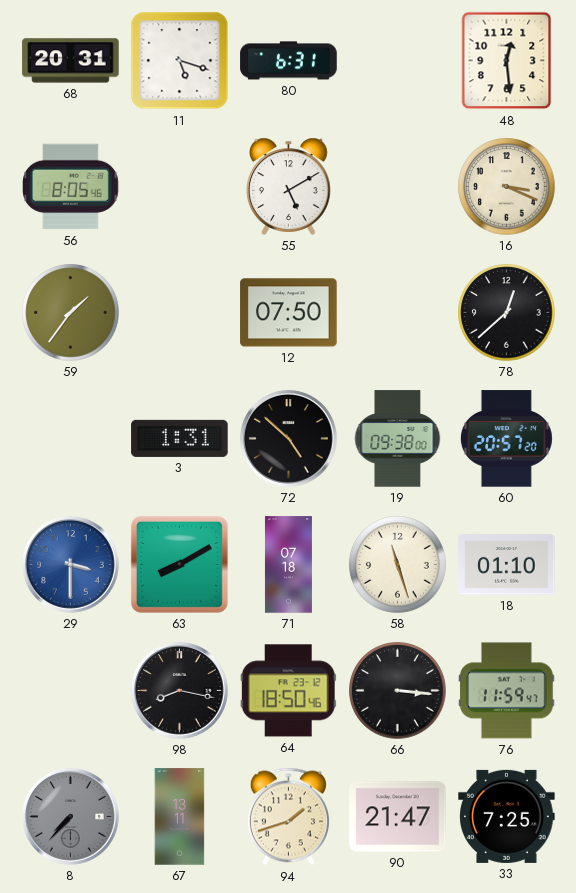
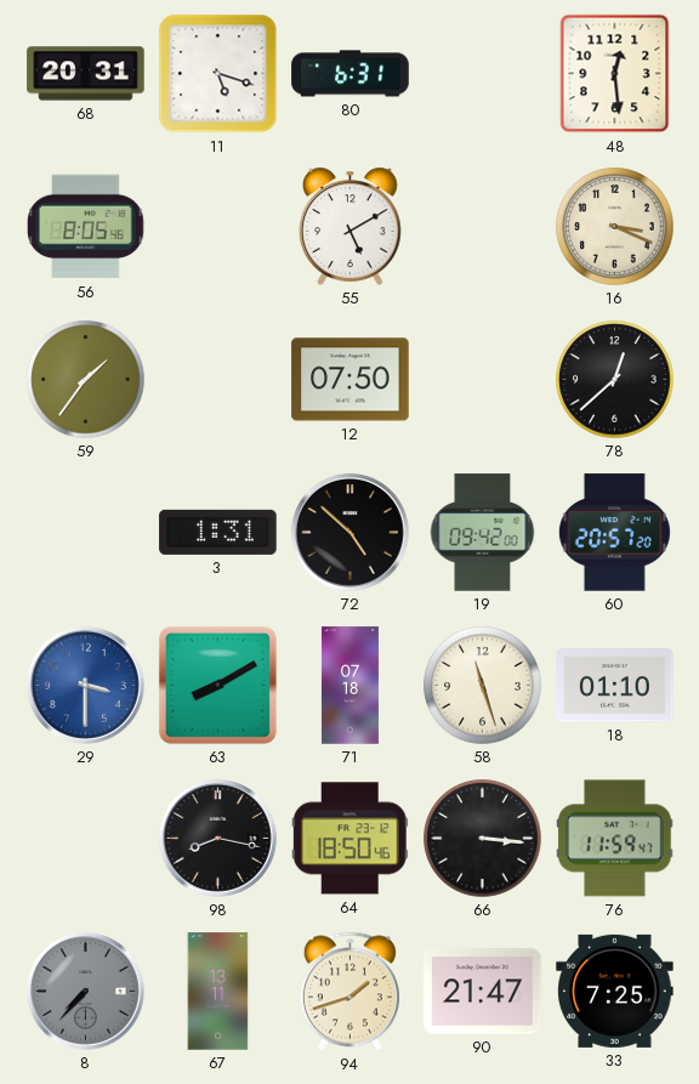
19: 09:38 -> 09:42 (483, 533)
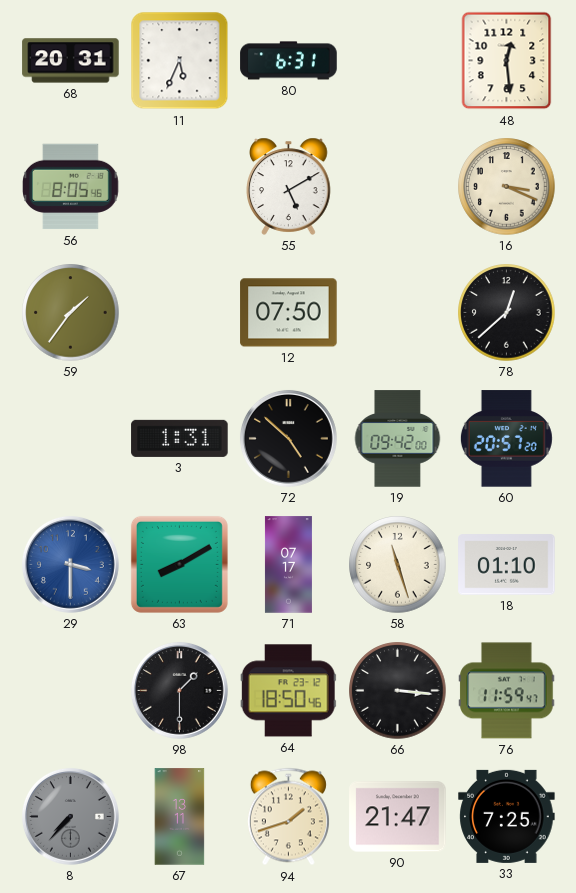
11: 5:18 -> 5:34 (180, 61)
71: 07:18 -> 07:17 (288, 565)
98: 8:17 -> 1:30 (179, 690)
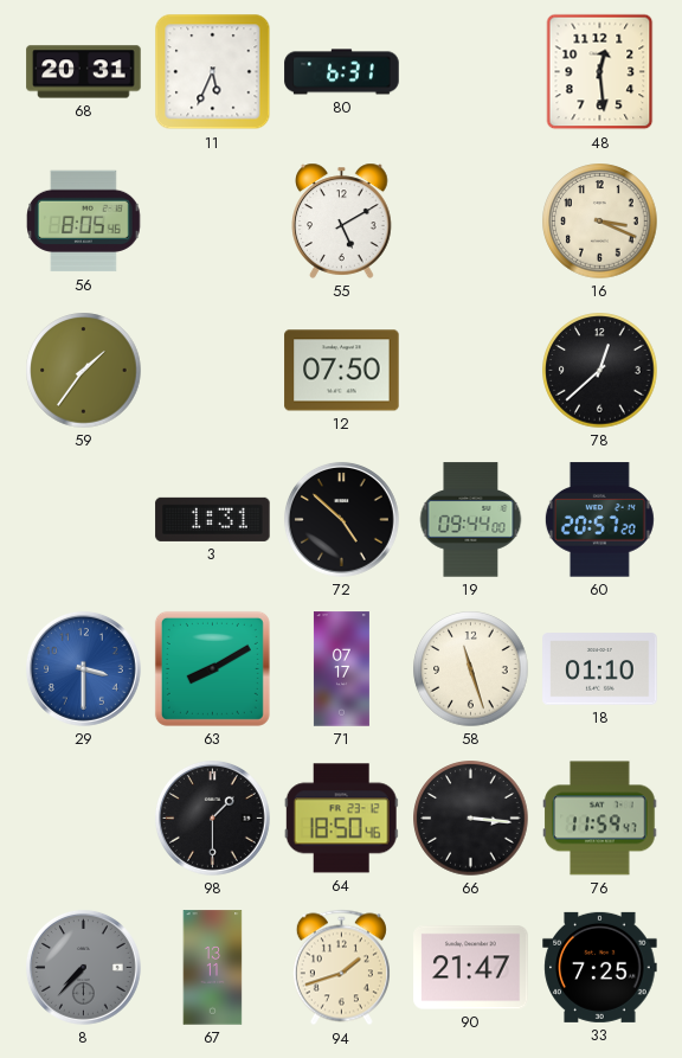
19: 09:42 -> 09:44 (471, 520)
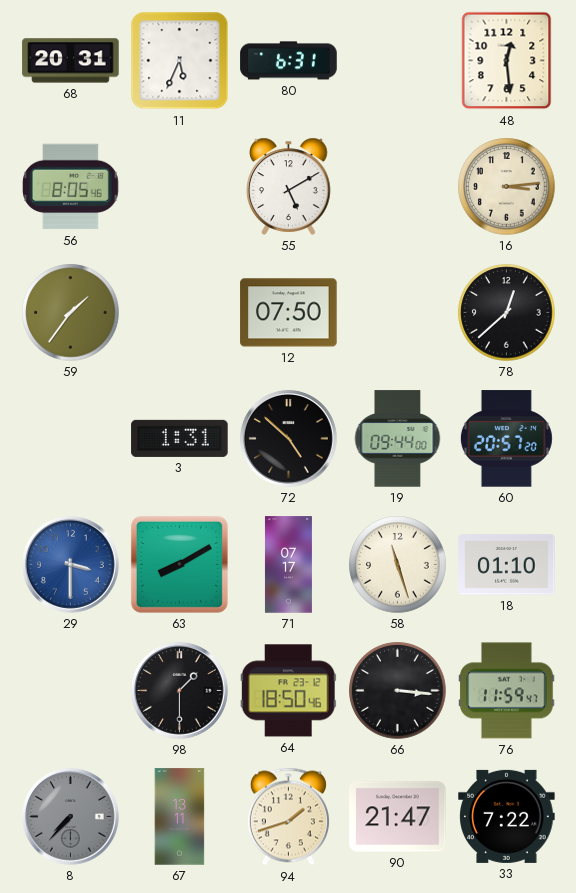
16: 3:19 -> 3:14 (507, 187)
33: 7:25 -> 7:22 (507, 816)
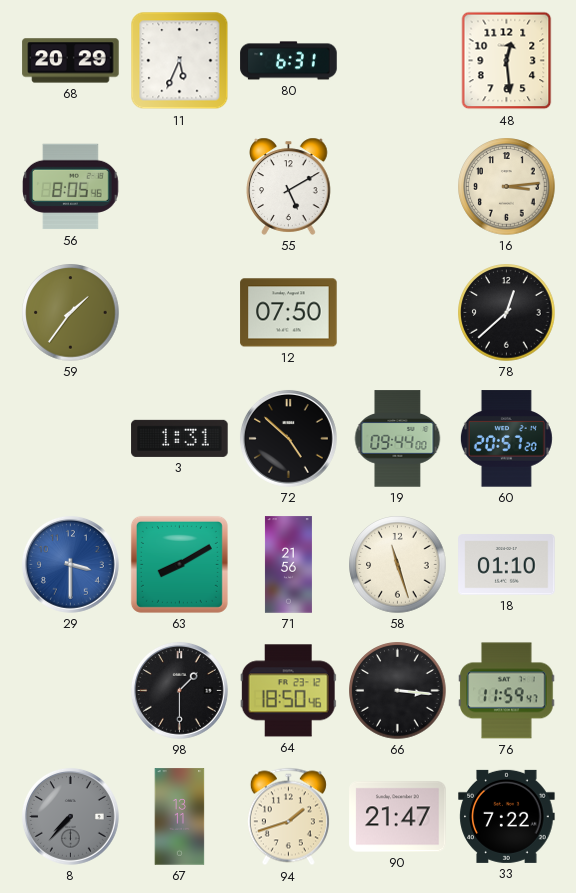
68: 20:31 -> 20:29 (71, 61)
71: 07:17 -> 21:56 (288, 565)
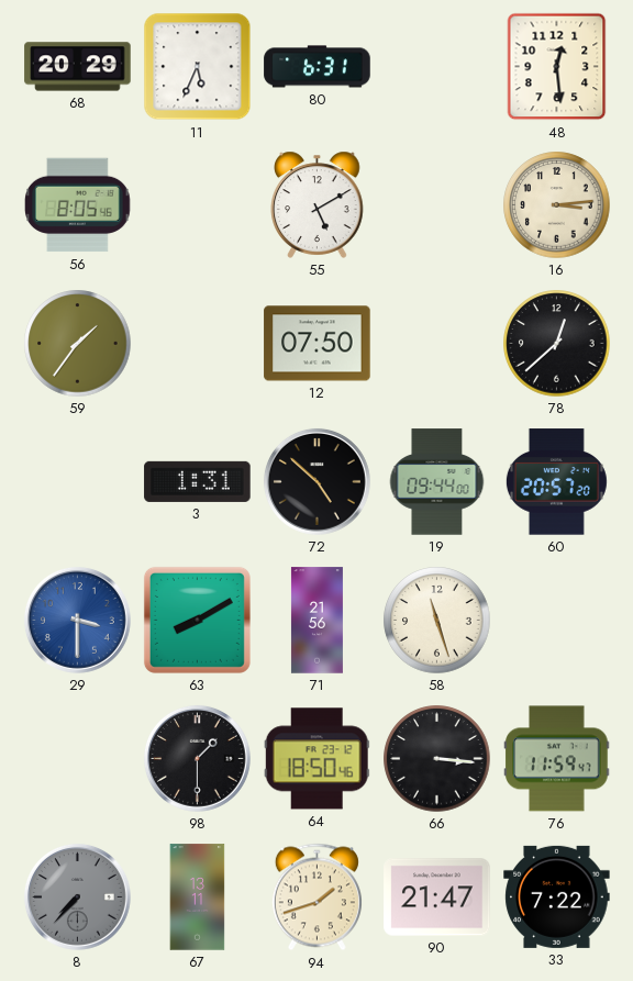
18: 01:10 -> none (507, 565)
